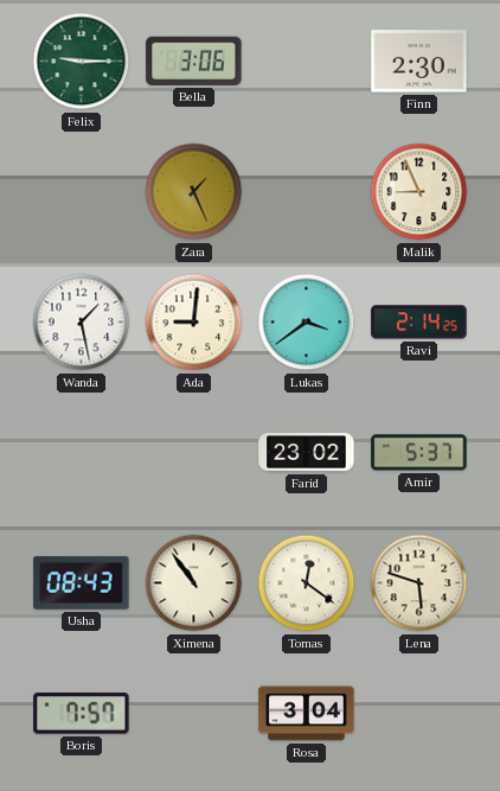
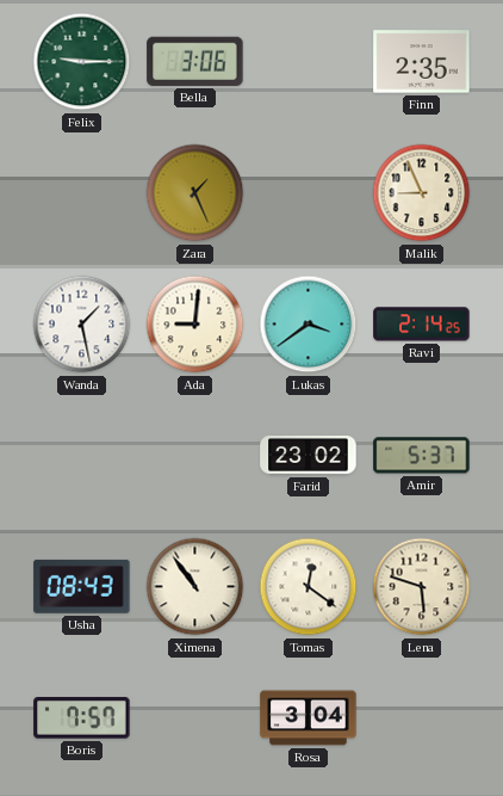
Finn: 2:30 -> 2:35 (422, 62)
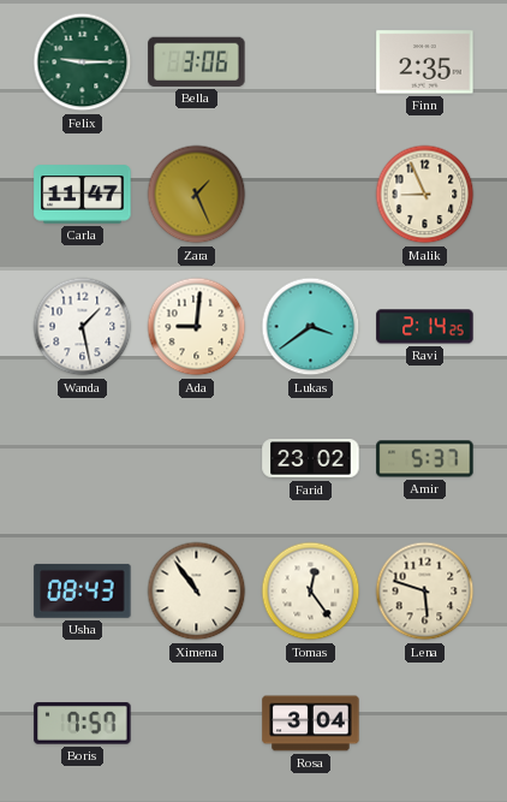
Carla: none -> 11:47 (83, 195)
Tomas: 12:21 -> 12:24 (311, 592)
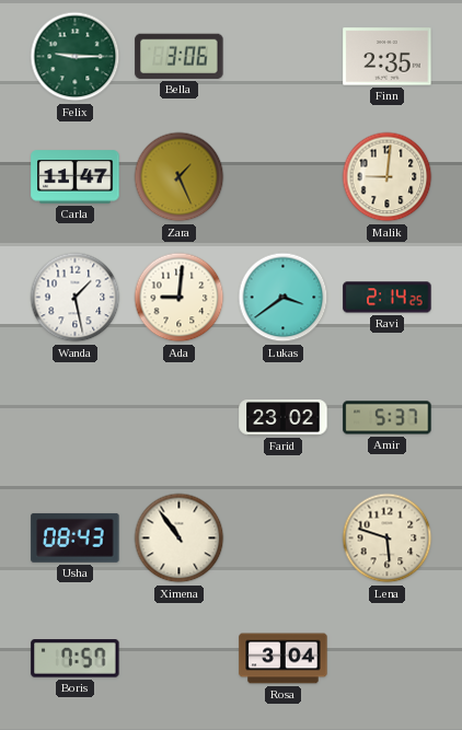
Malik: 8:56 -> 9:01 (388, 177)
Tomas: 12:24 -> none (311, 592)
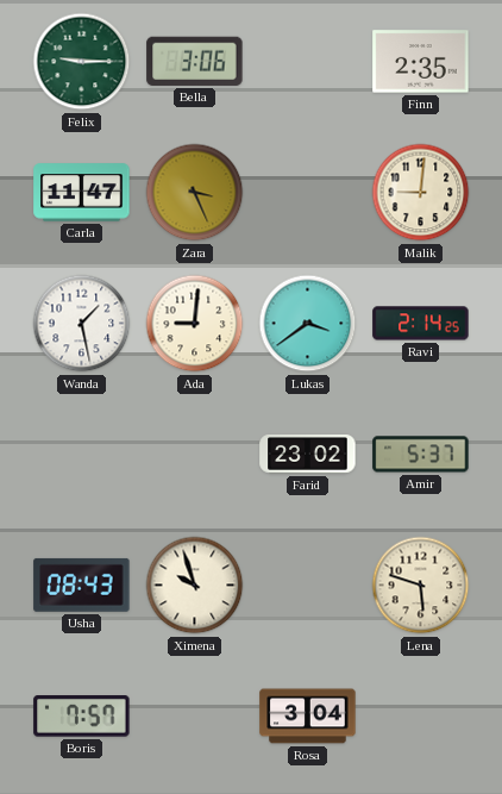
Zara: 1:26 -> 3:26 (195, 193)
Ximena: 10:54 -> 9:57 (195, 586)
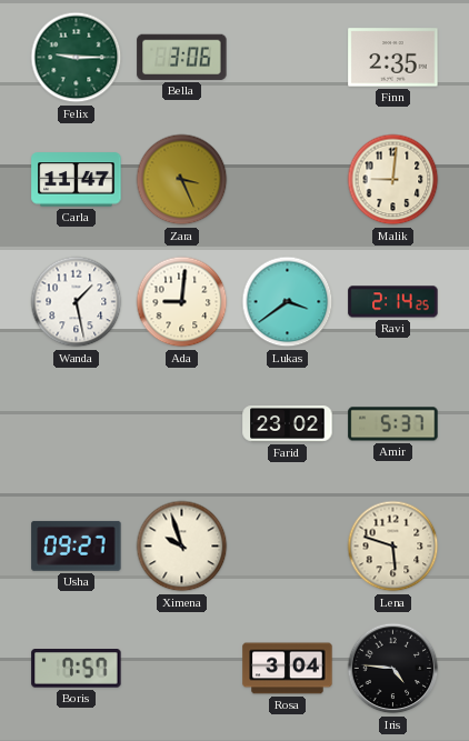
Usha: 08:43 -> 09:27 (77, 545)
Iris: none -> 4:46 (393, 669)
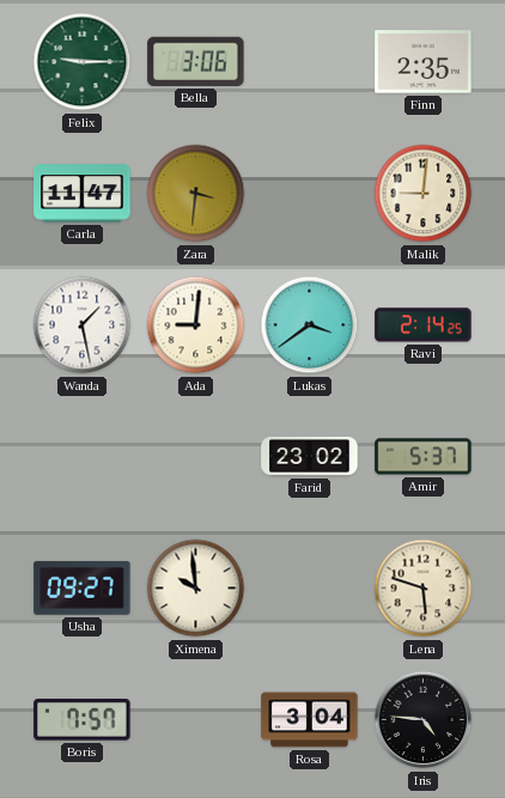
Zara: 3:26 -> 3:31 (196, 194)
Ximena: 9:57 -> 9:59 (196, 589)
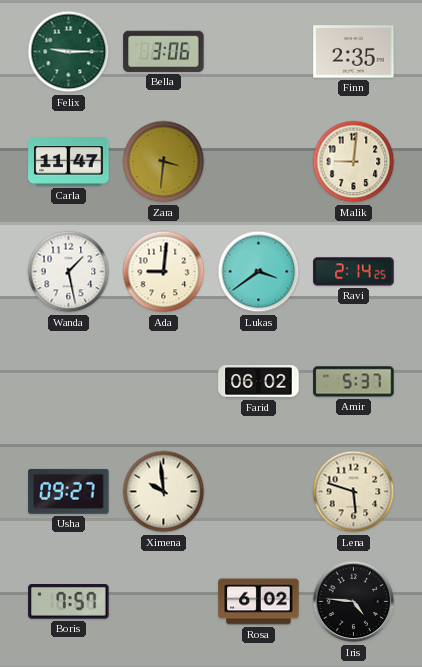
Farid: 23:02 -> 06:02 (259, 382)
Rosa: 3:04 -> 6:02 (259, 602)
